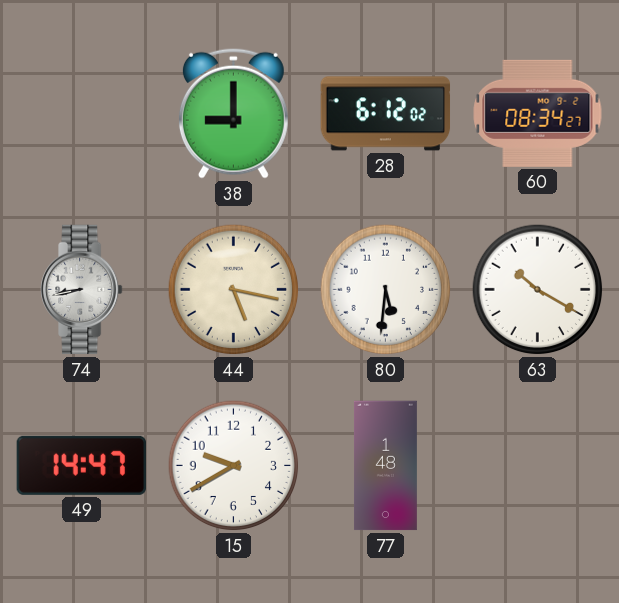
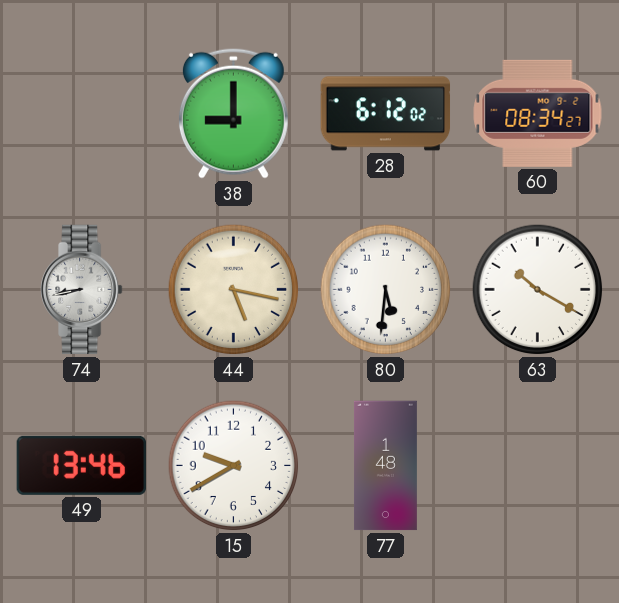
49: 14:47 -> 13:46 (81, 465)
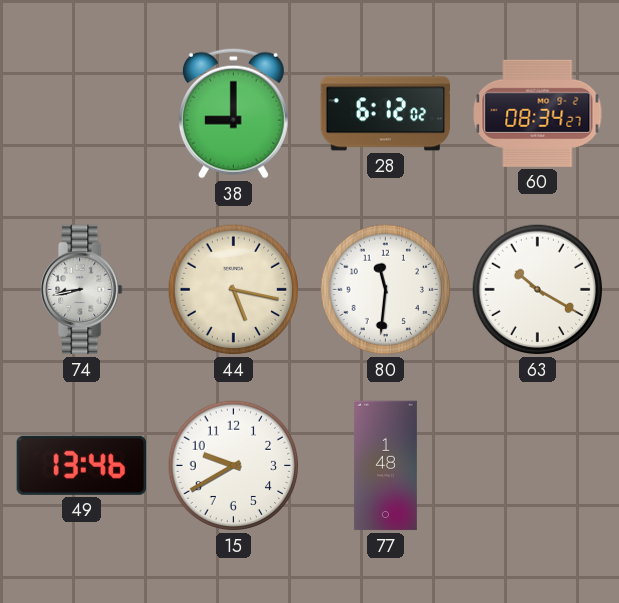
80: 5:31 -> 11:31 (386, 290)
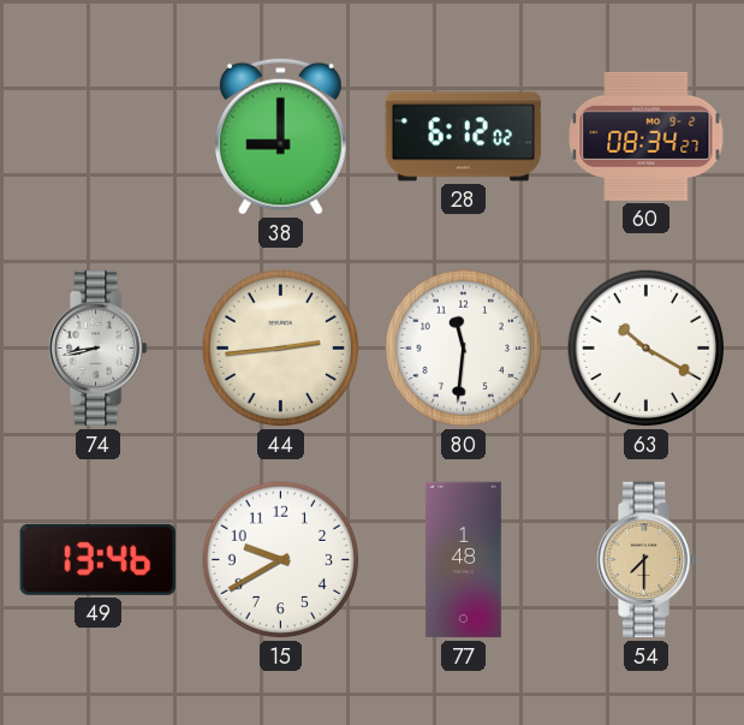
44: 5:17 -> 2:44 (281, 349)
54: none -> 7:30 (647, 560)
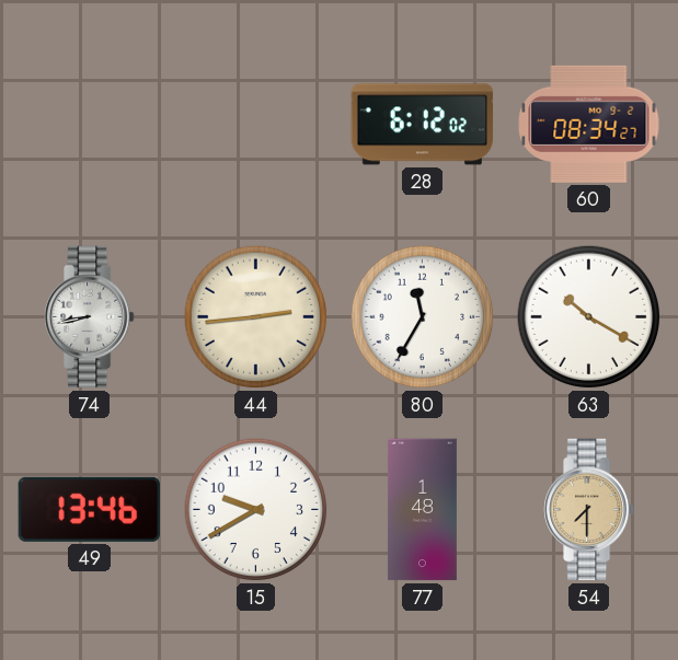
38: 9:00 -> none (280, 136)
80: 11:31 -> 11:35 (423, 317)
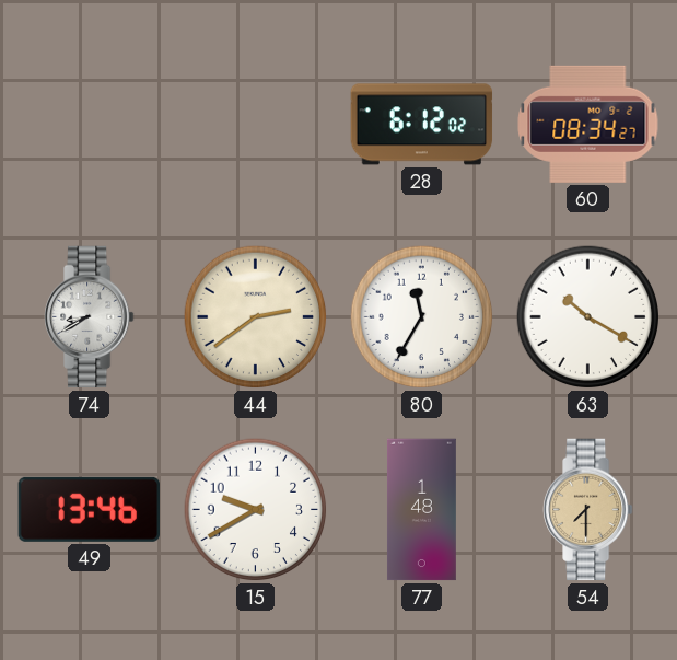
74: 8:43 -> 8:40 (90, 317)
44: 2:44 -> 2:39 (256, 317)
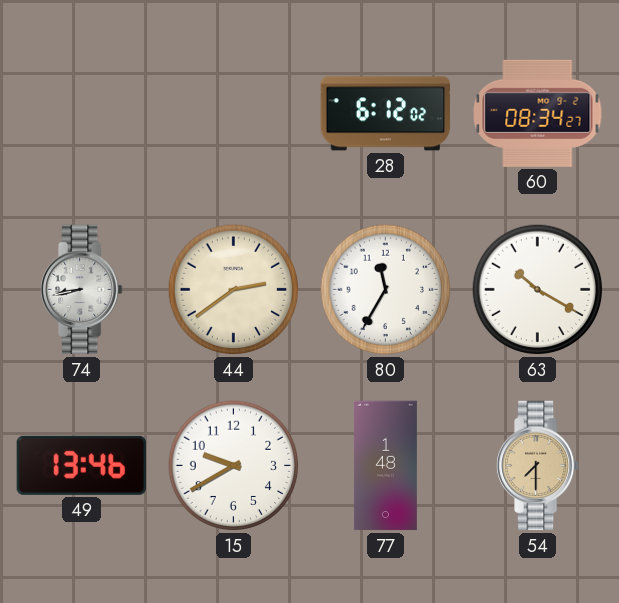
74: 8:40 -> 8:43 (82, 290)
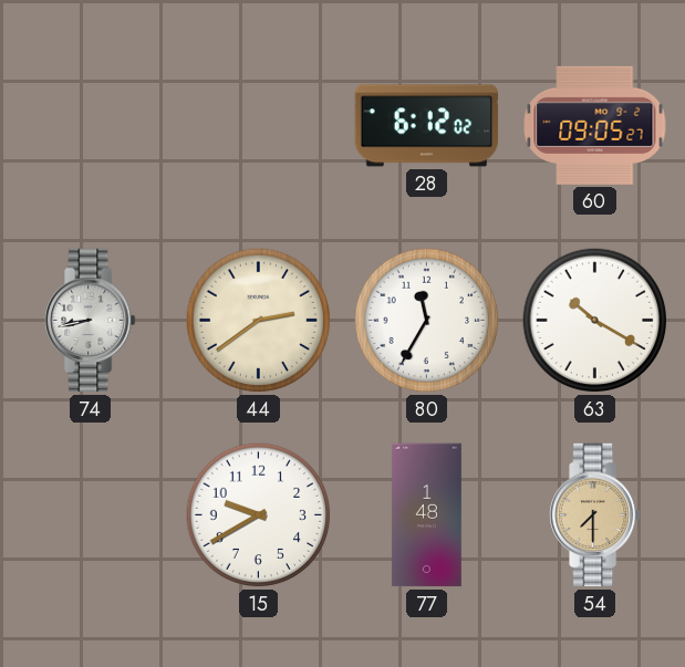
60: 08:34 -> 09:05 (595, 125)
49: 13:46 -> none (81, 465)
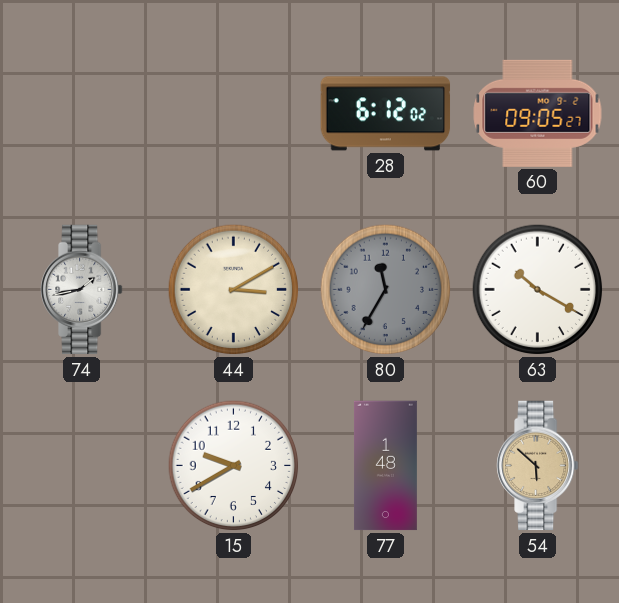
74: 8:43 -> 1:43 (82, 290)
44: 2:39 -> 3:10 (234, 290)
80 dial: white -> grey (386, 290)
54: 7:30 -> 5:52 (538, 466)
